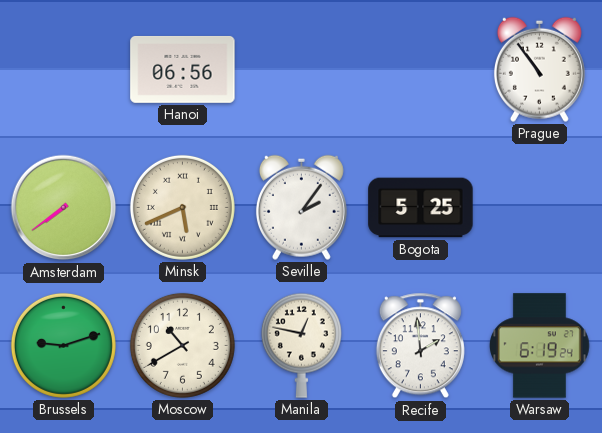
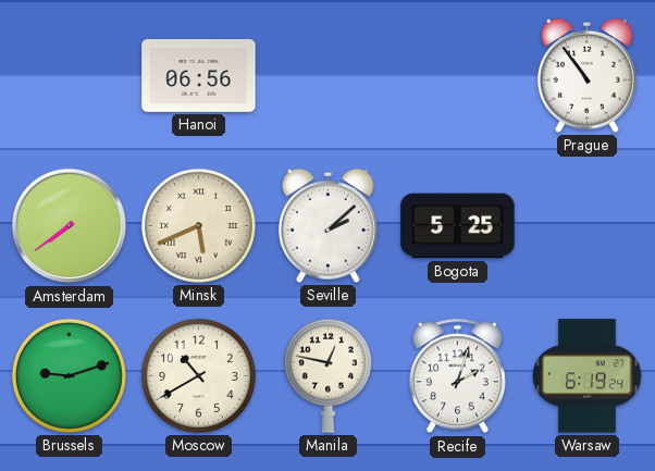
Seville: 2:06 -> 2:08 (327, 225)
Recife: 1:59 -> 2:03 (457, 376)
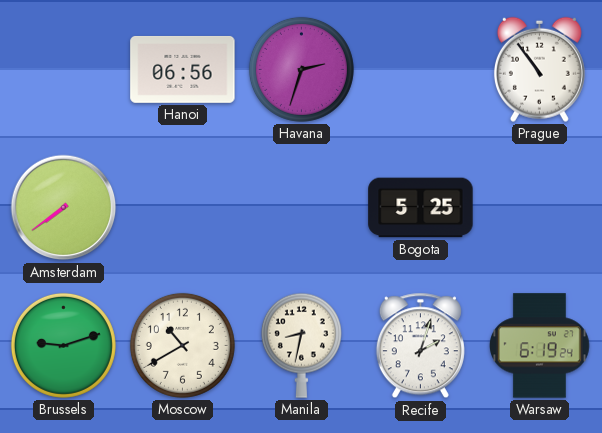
Havana: none -> 2:33 (301, 69)
Minsk: 5:41 -> none (198, 225)
Seville: 2:08 -> none (327, 225)
Manila: 12:47 -> 8:32 (301, 345)
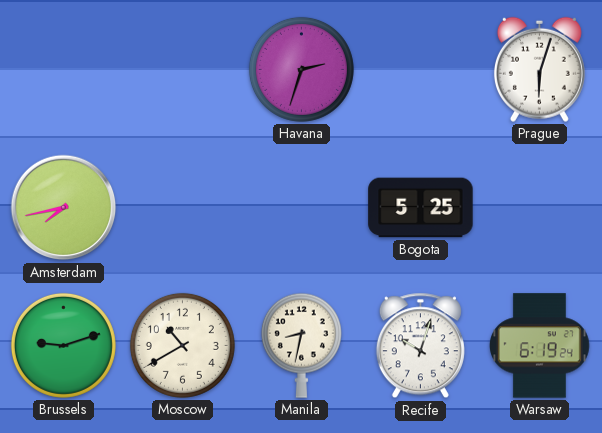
Hanoi: 06:56 -> none (183, 69)
Prague: 10:54 -> 6:03 (539, 69)
Amsterdam: 7:39 -> 7:43 (64, 208)
Recife: 2:03 -> 10:03 (420, 346)
